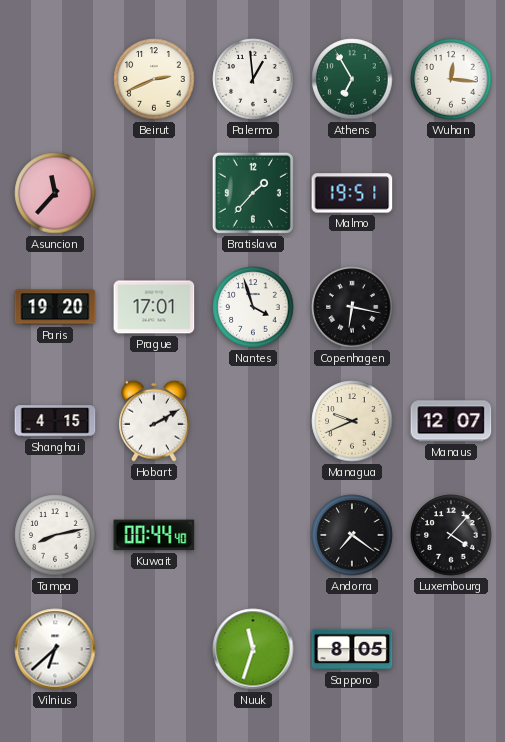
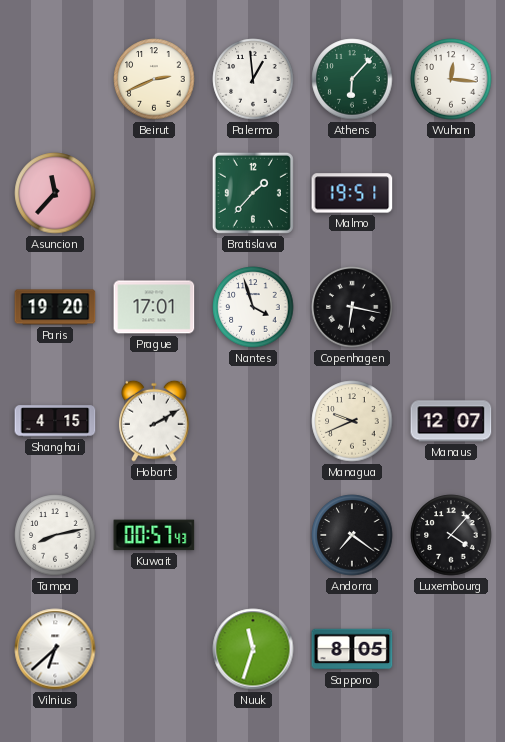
Athens: 6:55 -> 6:07 (352, 79)
Kuwait: 00:44 -> 00:57 (154, 535)
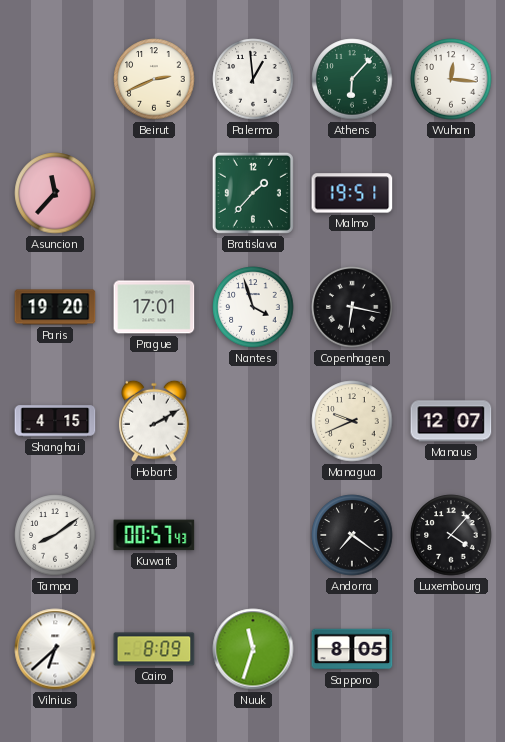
Tampa: 8:13 -> 8:09 (55, 535)
Cairo: none -> 8:09 (154, 649)
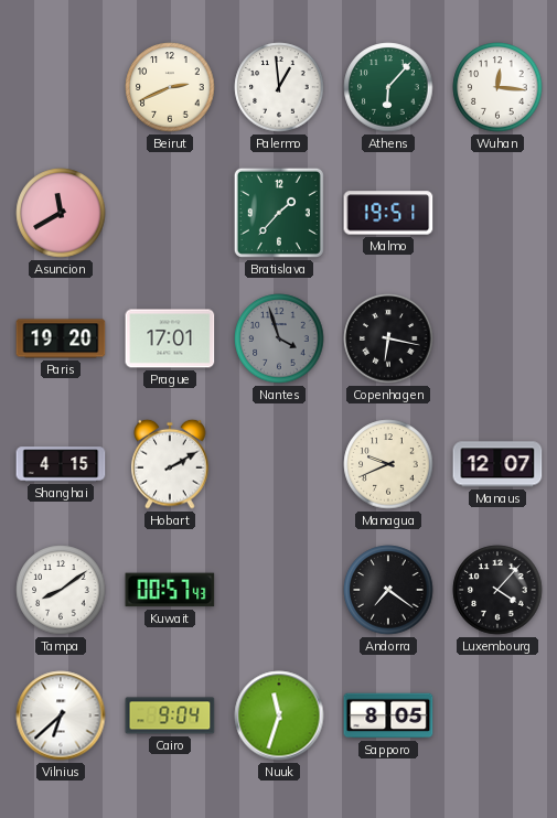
Asuncion: 11:37 -> 11:40 (61, 213)
Nantes dial: white -> grey (279, 338)
Cairo: 8:09 -> 9:04 (170, 715)
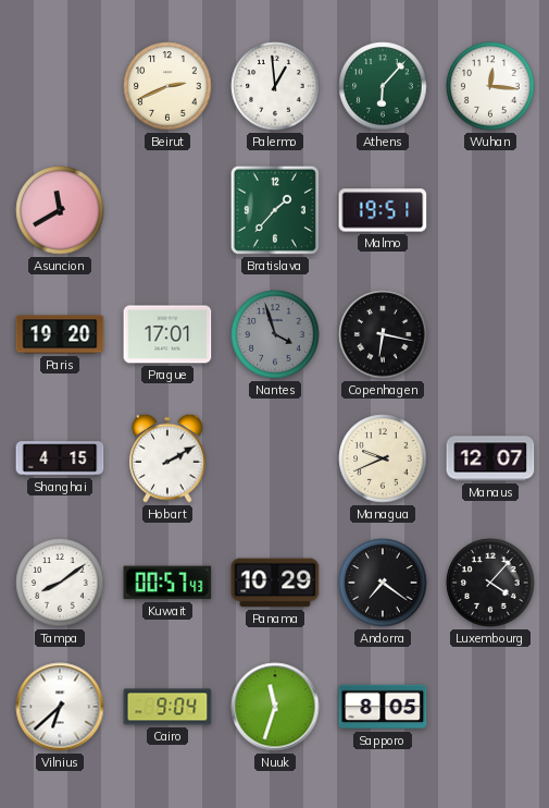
Panama: none -> 10:29 (275, 583)
